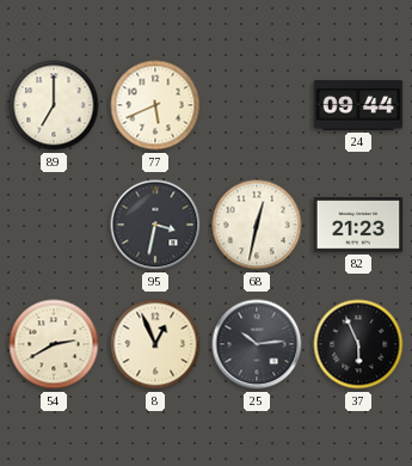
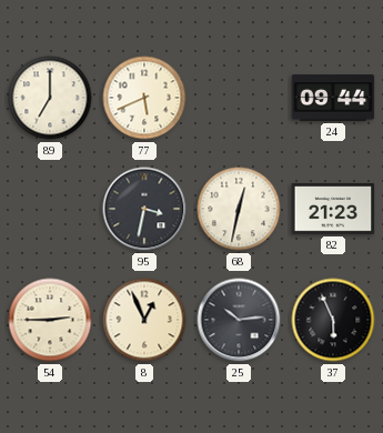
54: 2:40 -> 2:45 (50, 320)
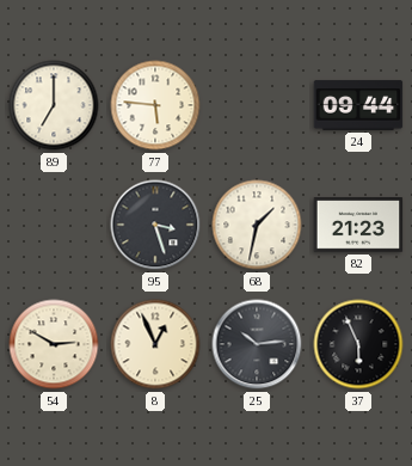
77: 5:41 -> 5:46 (155, 105)
95: 3:32 -> 3:27 (155, 225)
68: 12:32 -> 1:32 (257, 225)
54: 2:45 -> 2:50 (54, 344)
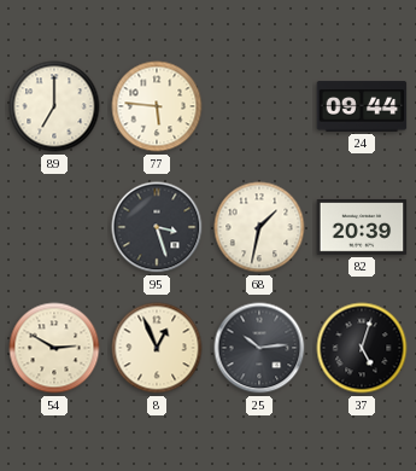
82: 21:23 -> 20:39 (362, 227)
37: 5:56 -> 5:03 (362, 348)
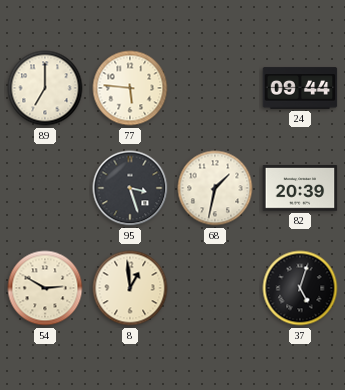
8: 12:56 -> 12:59 (130, 288)
25: 10:14 -> none (259, 348)
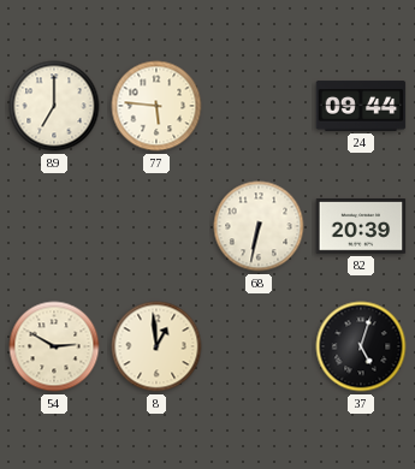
95: 3:27 -> none (130, 188)
68: 1:32 -> 6:32 (259, 226)
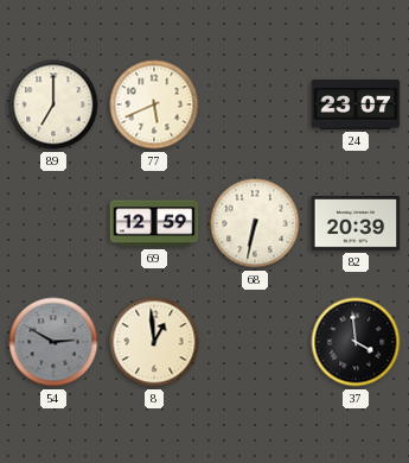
77: 5:46 -> 5:41 (154, 104)
24: 09:44 -> 23:07 (356, 104)
69: none -> 12:59 (154, 223)
54 dial: cream -> grey (53, 342)
37: 5:03 -> 3:59 (356, 342)
